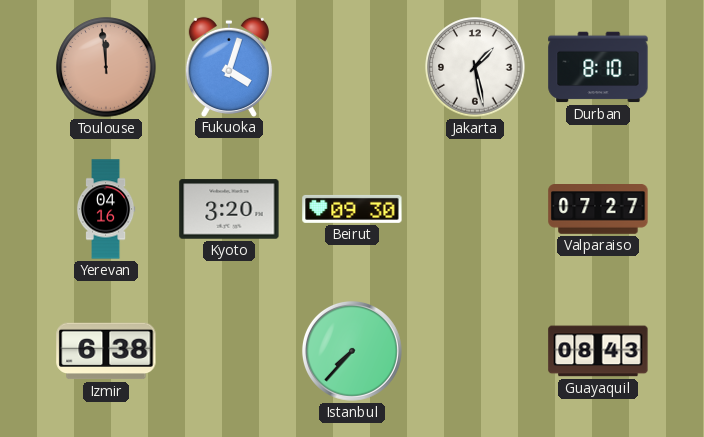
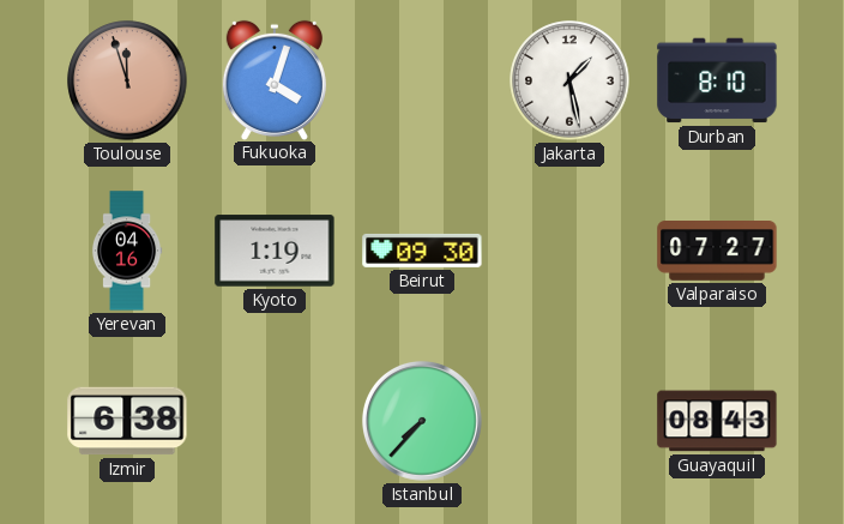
Toulouse: 11:59 -> 11:57 (127, 80)
Kyoto: 3:20 -> 1:19 (275, 251)
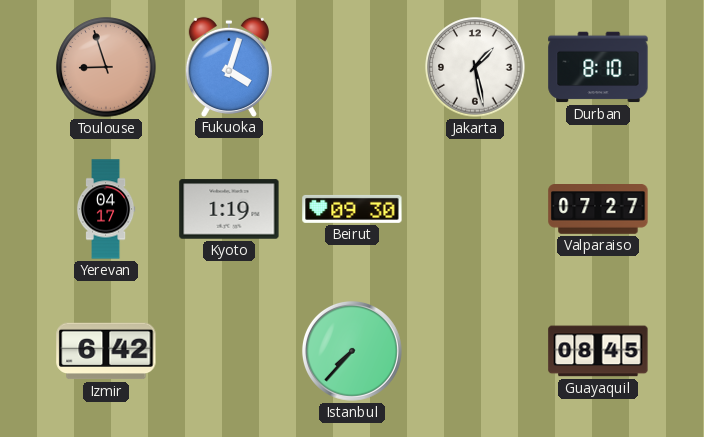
Toulouse: 11:57 -> 8:57 (106, 67)
Yerevan: 04:16 -> 04:17 (106, 209)
Izmir: 6:38 -> 6:42 (106, 351)
Guayaquil: 08:43 -> 08:45 (598, 351)
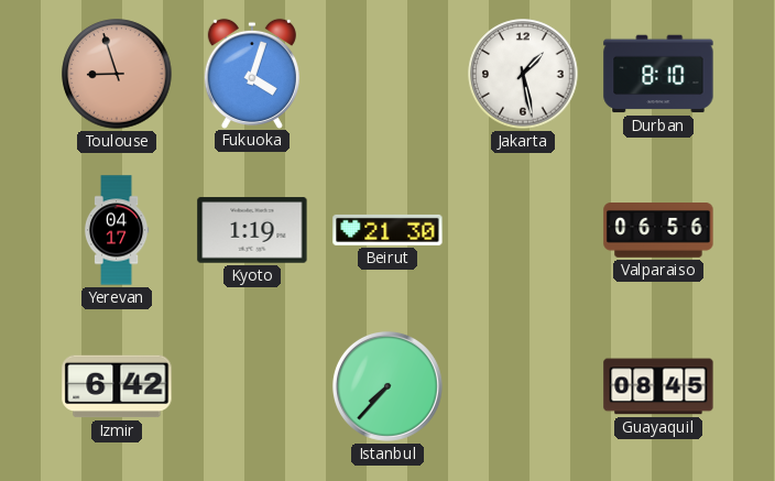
Beirut: 09:30 -> 21:30 (387, 230)
Valparaiso: 07:27 -> 06:56 (658, 230)
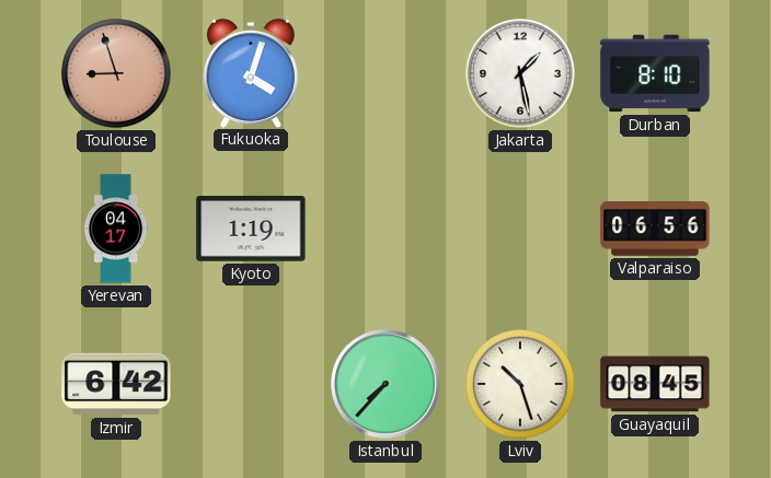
Beirut: 21:30 -> none (387, 230)
Lviv: none -> 10:27 (520, 384)
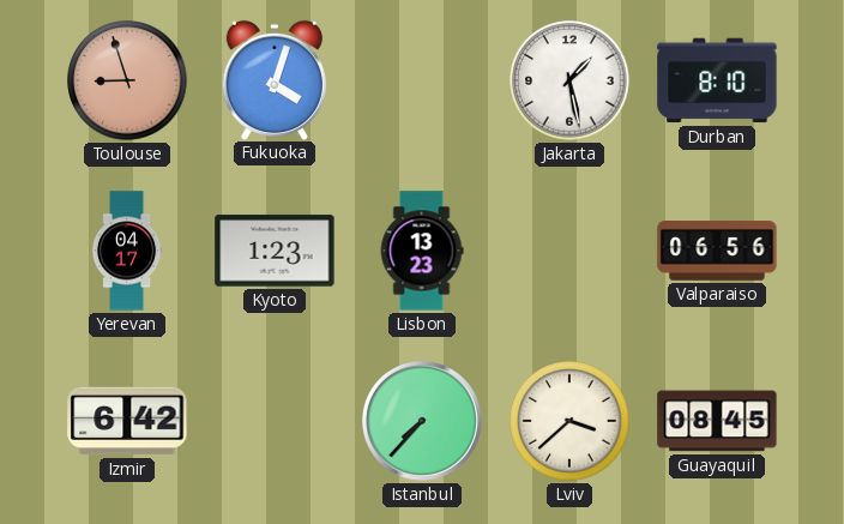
Kyoto: 1:19 -> 1:23 (275, 251)
Lisbon: none -> 13:23 (422, 251)
Lviv: 10:27 -> 3:38 (569, 421)
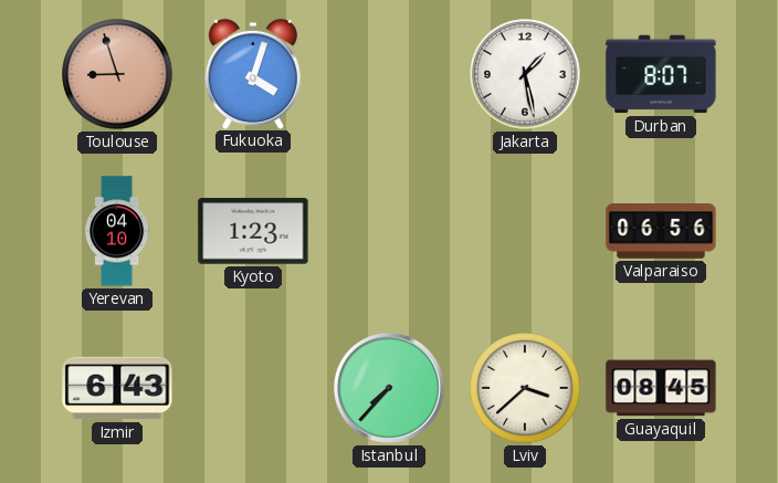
Durban: 8:10 -> 8:07 (661, 74)
Yerevan: 04:17 -> 04:10 (117, 231)
Lisbon: 13:23 -> none (422, 251)
Izmir: 6:42 -> 6:43 (117, 388)
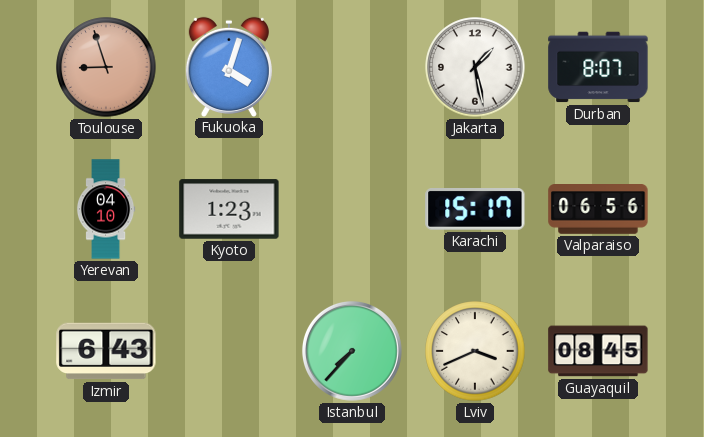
Karachi: none -> 15:17 (475, 209)
Lviv: 3:38 -> 3:41 (475, 351)
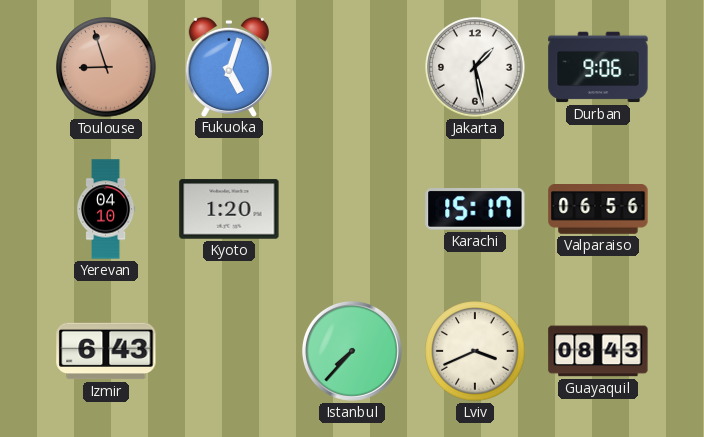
Fukuoka: 4:03 -> 5:03 (229, 66)
Durban: 8:07 -> 9:06 (598, 67)
Kyoto: 1:23 -> 1:20 (229, 209)
Guayaquil: 08:45 -> 08:43 (598, 351)
